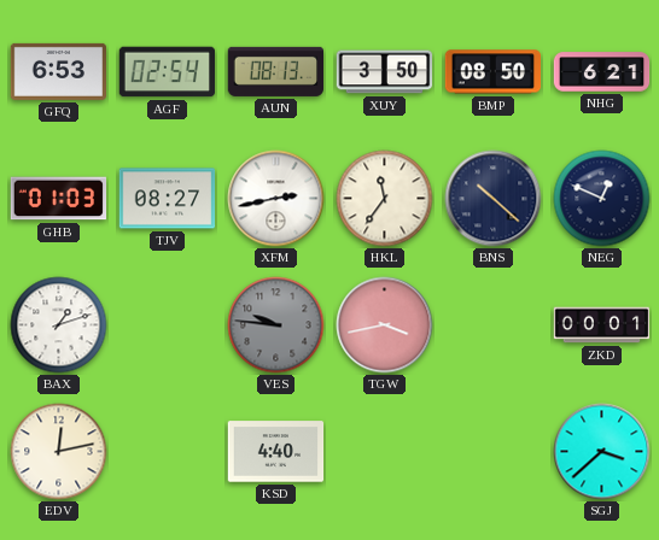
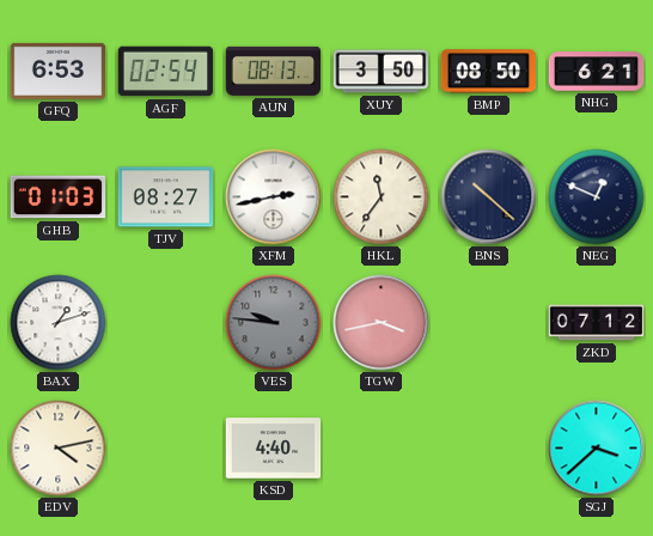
ZKD: 00:01 -> 07:12 (597, 323)
EDV: 12:13 -> 4:13 (59, 449)
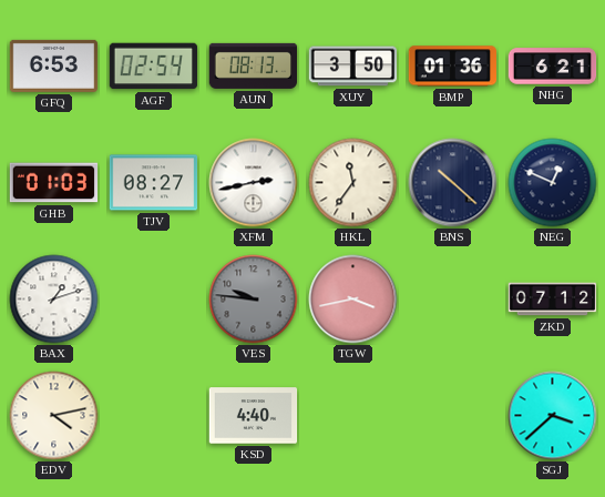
BMP: 08:50 -> 01:36 (453, 67)
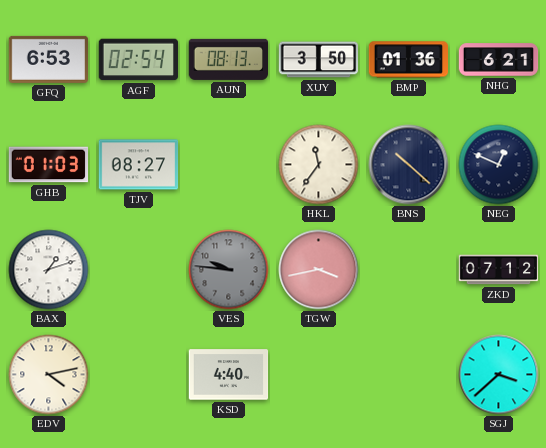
XFM: 2:43 -> none (254, 183)
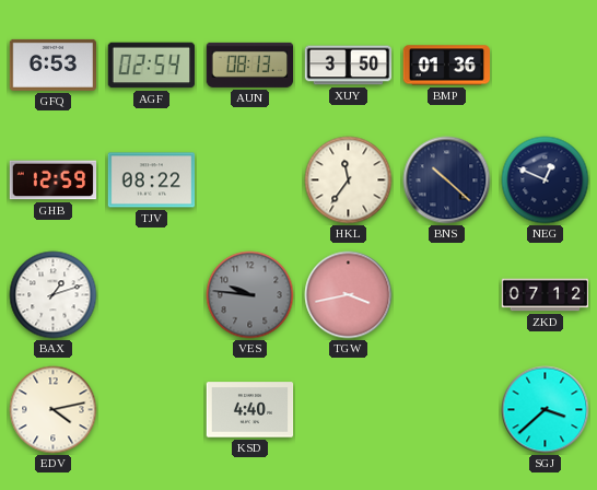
NHG: 6:21 -> none (499, 60)
GHB: 01:03 -> 12:59 (54, 180)
TJV: 08:27 -> 08:22 (152, 180)
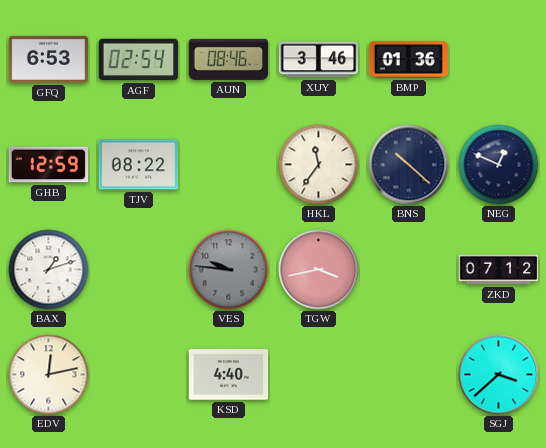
AUN: 08:13 -> 08:46 (229, 59)
XUY: 3:50 -> 3:46 (319, 60)
EDV: 4:13 -> 12:13 (49, 375)
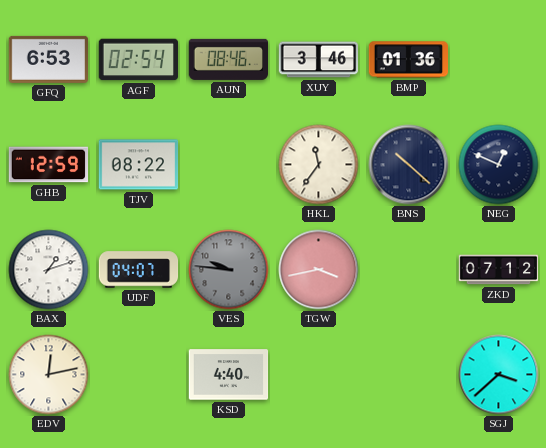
UDF: none -> 04:07 (139, 270)
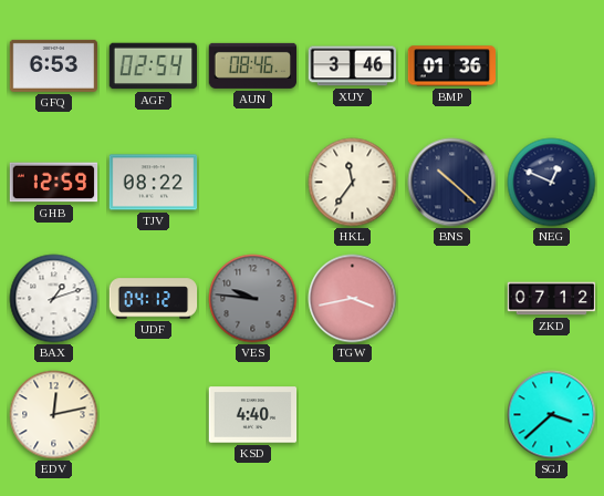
UDF: 04:07 -> 04:12 (154, 299)
